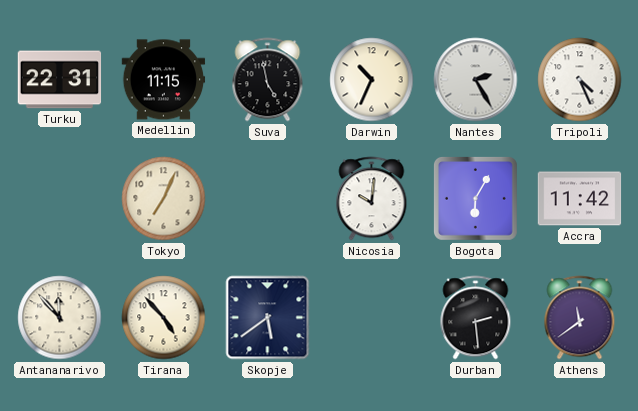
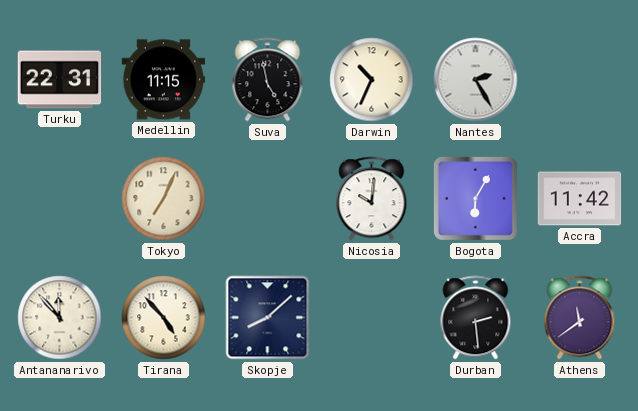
Tripoli: 4:26 -> none (580, 80)
Skopje: 5:39 -> 8:08 (268, 318)
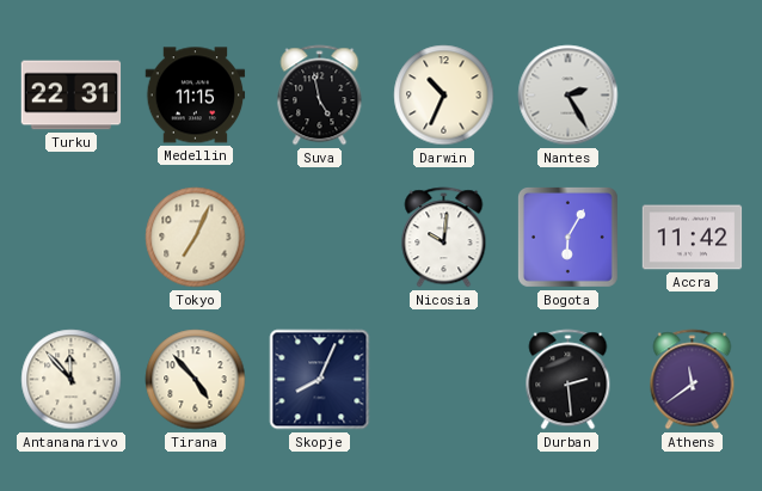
Skopje: 8:08 -> 8:04 (320, 380)
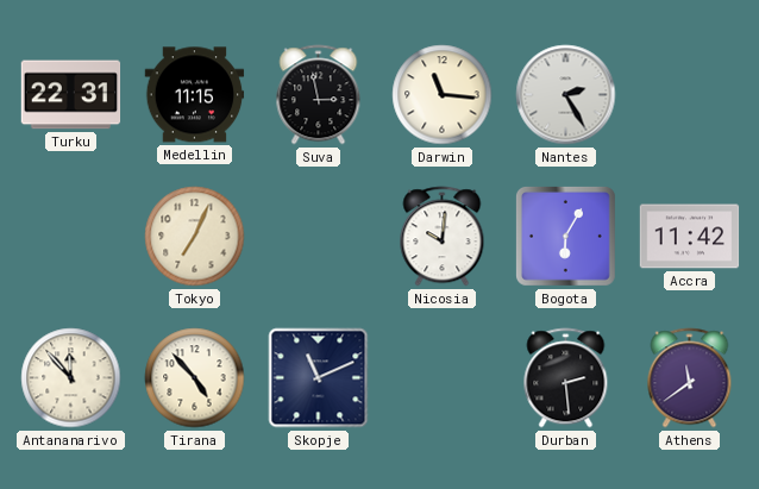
Suva: 4:58 -> 2:58 (319, 95)
Darwin: 10:34 -> 11:16 (443, 95)
Skopje: 8:04 -> 11:11 (319, 378)
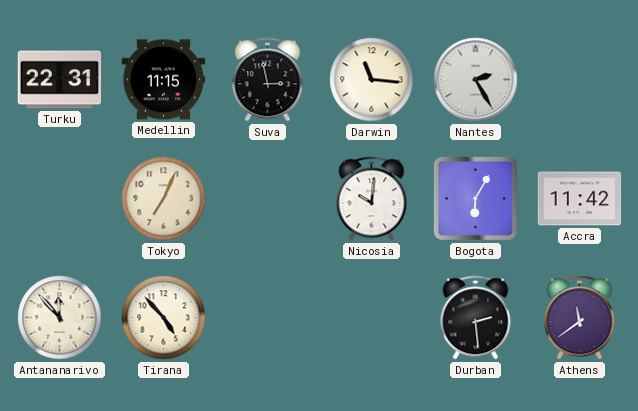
Skopje: 11:11 -> none (319, 378)
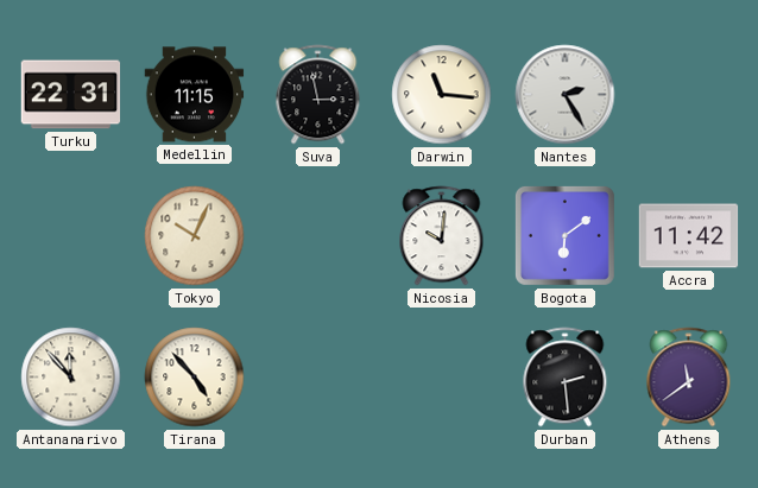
Tokyo: 7:04 -> 10:04 (195, 236)
Bogota: 6:05 -> 6:09 (564, 235)
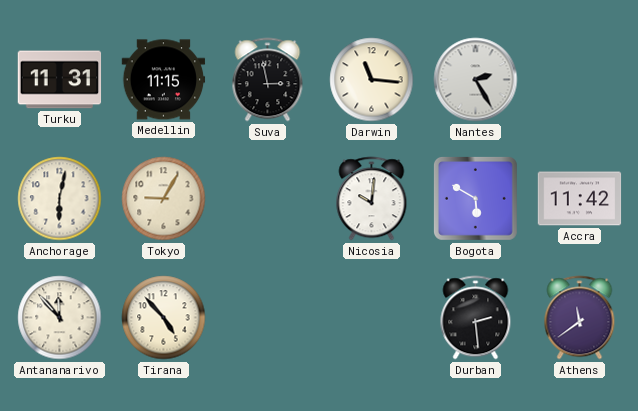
Turku: 22:31 -> 11:31 (60, 80)
Anchorage: none -> 6:02 (60, 199)
Tokyo: 10:04 -> 9:05 (164, 199)
Bogota: 6:09 -> 5:50 (475, 198)
